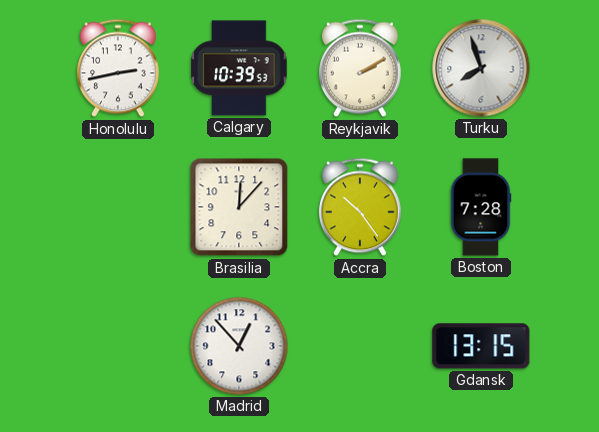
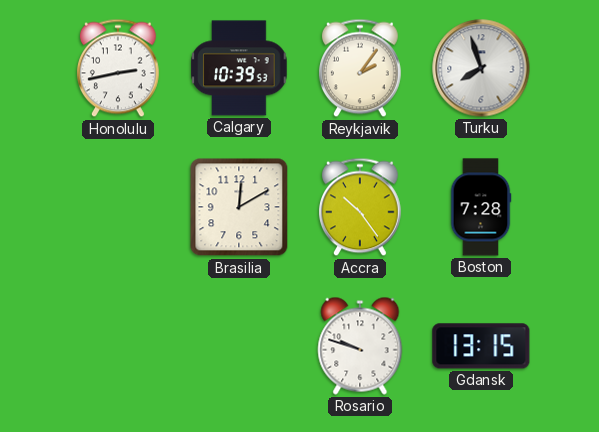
Reykjavik: 2:10 -> 2:06 (360, 68)
Brasilia: 12:07 -> 12:10 (239, 207)
Madrid: 12:53 -> none (239, 346)
Rosario: none -> 9:48 (360, 346)
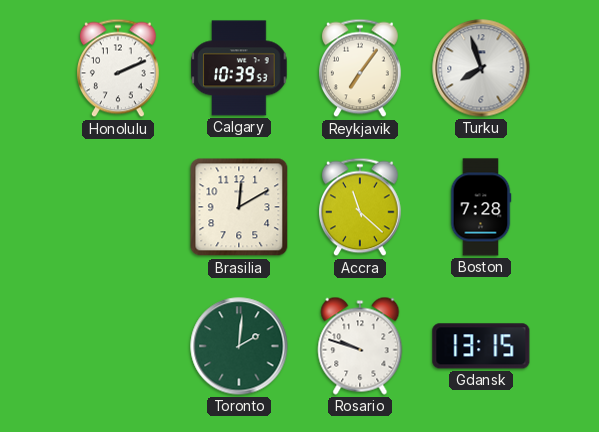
Honolulu: 2:43 -> 2:11 (118, 68)
Reykjavik: 2:06 -> 7:06 (360, 68)
Accra: 10:24 -> 11:22 (360, 207)
Toronto: none -> 2:01 (239, 346)
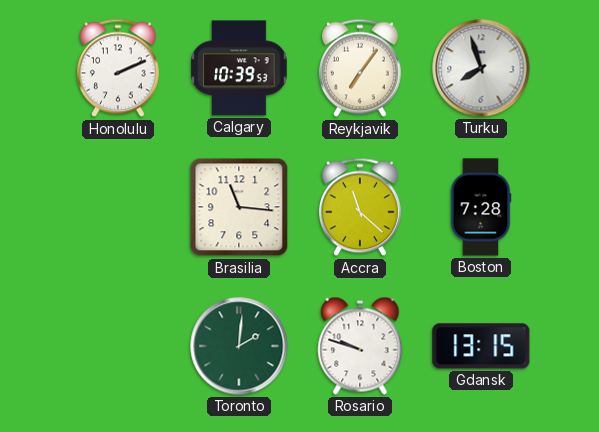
Brasilia: 12:10 -> 11:16 (239, 207)
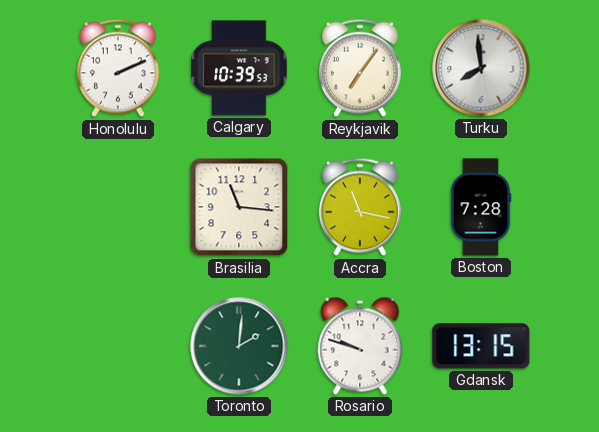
Turku: 7:57 -> 7:59 (481, 68)
Accra: 11:22 -> 11:17 (360, 207)
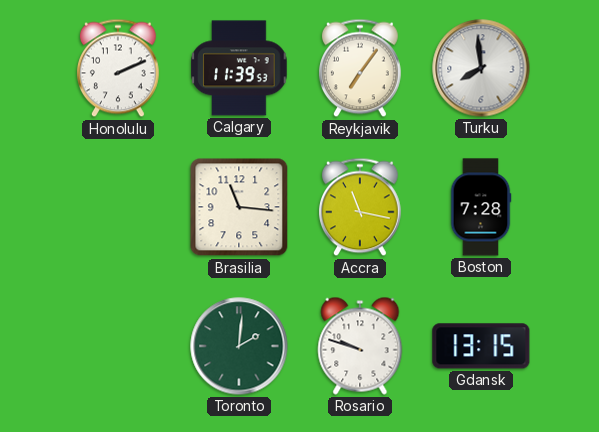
Calgary: 10:39 -> 11:39 (239, 68)
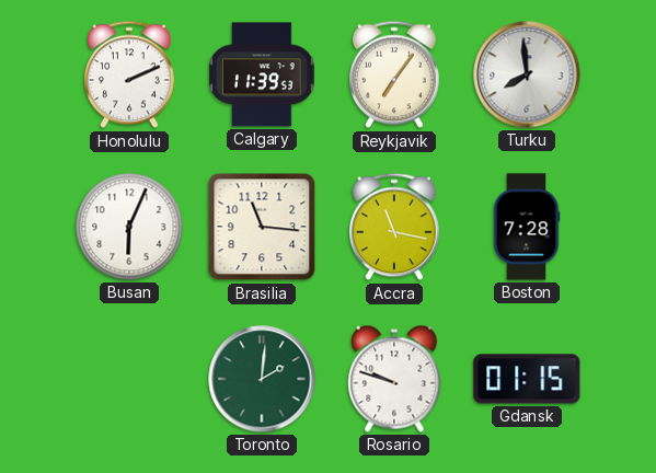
Busan: none -> 6:04 (129, 227)
Gdansk: 13:15 -> 01:15 (527, 379)
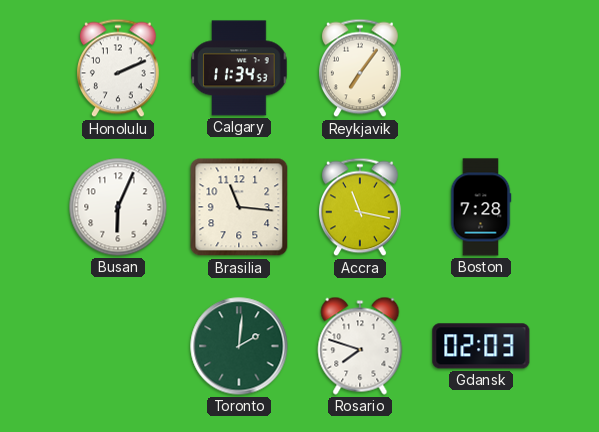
Calgary: 11:39 -> 11:34 (239, 68)
Turku: 7:59 -> none (527, 74)
Rosario: 9:48 -> 7:48 (360, 346)
Gdansk: 01:15 -> 02:03 (481, 346)
